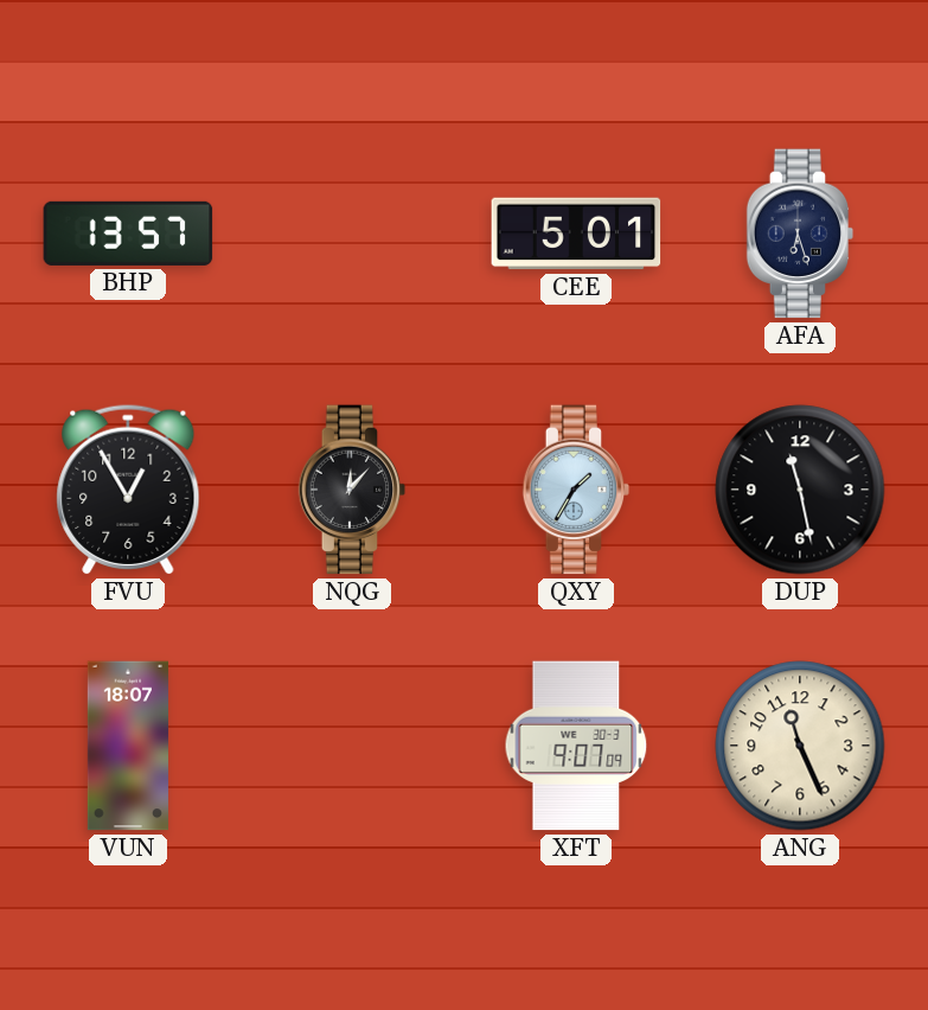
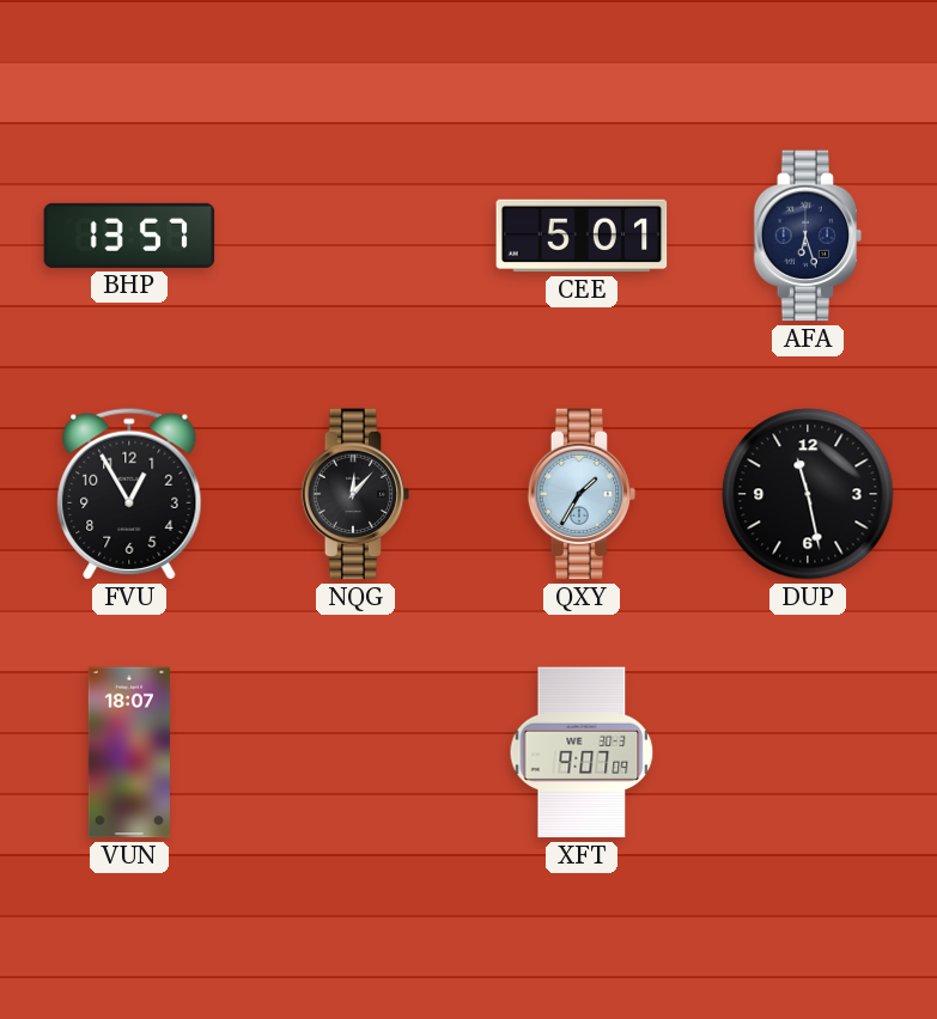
ANG: 11:26 -> none (800, 746)
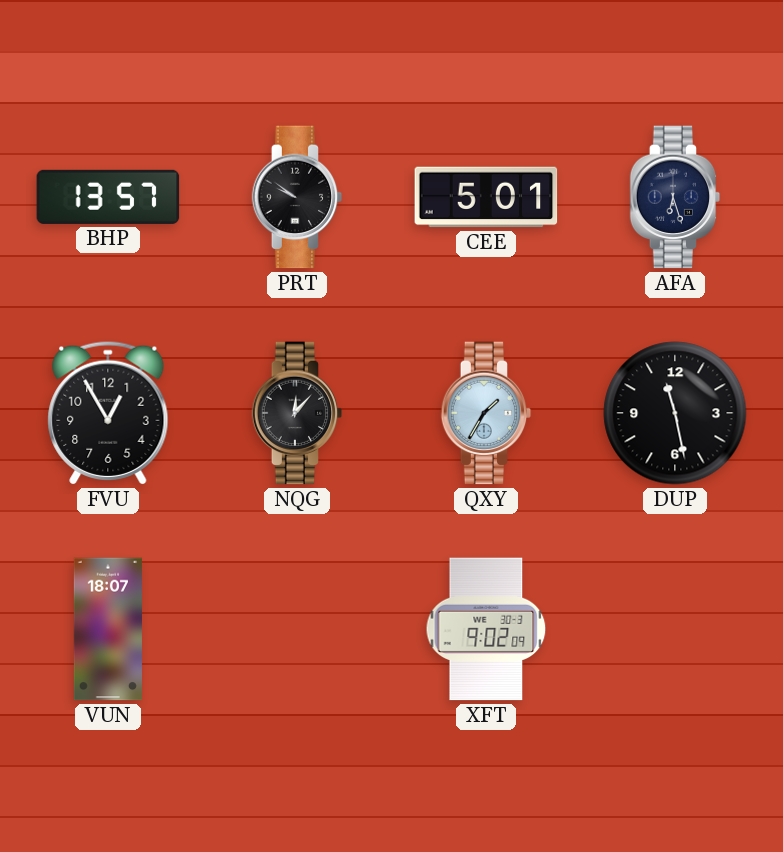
PRT: none -> 9:51 (297, 197)
XFT: 9:07 -> 9:02 (486, 629)
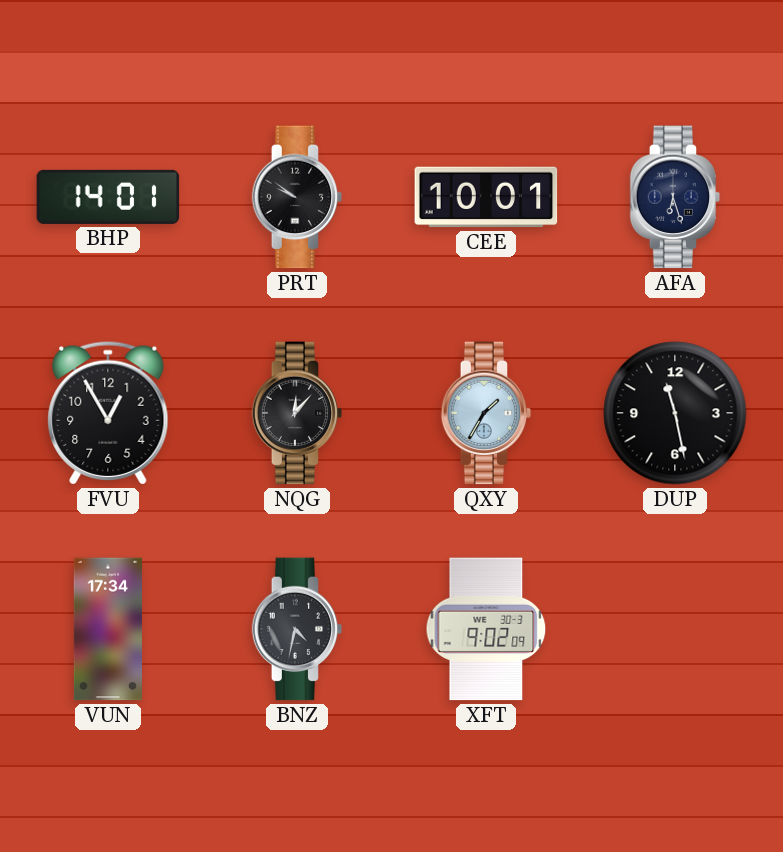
BHP: 13:57 -> 14:01 (108, 197)
CEE: 5:01 -> 10:01 (486, 197)
VUN: 18:07 -> 17:34 (108, 629)
BNZ: none -> 4:32 (297, 629)
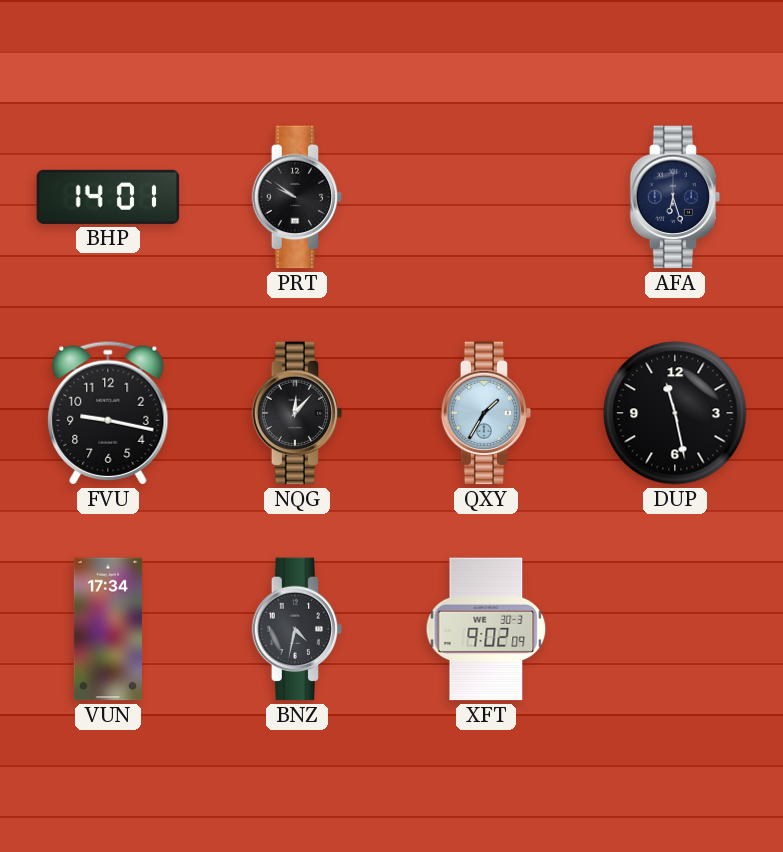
CEE: 10:01 -> none (486, 197)
FVU: 12:55 -> 9:17 (108, 413)
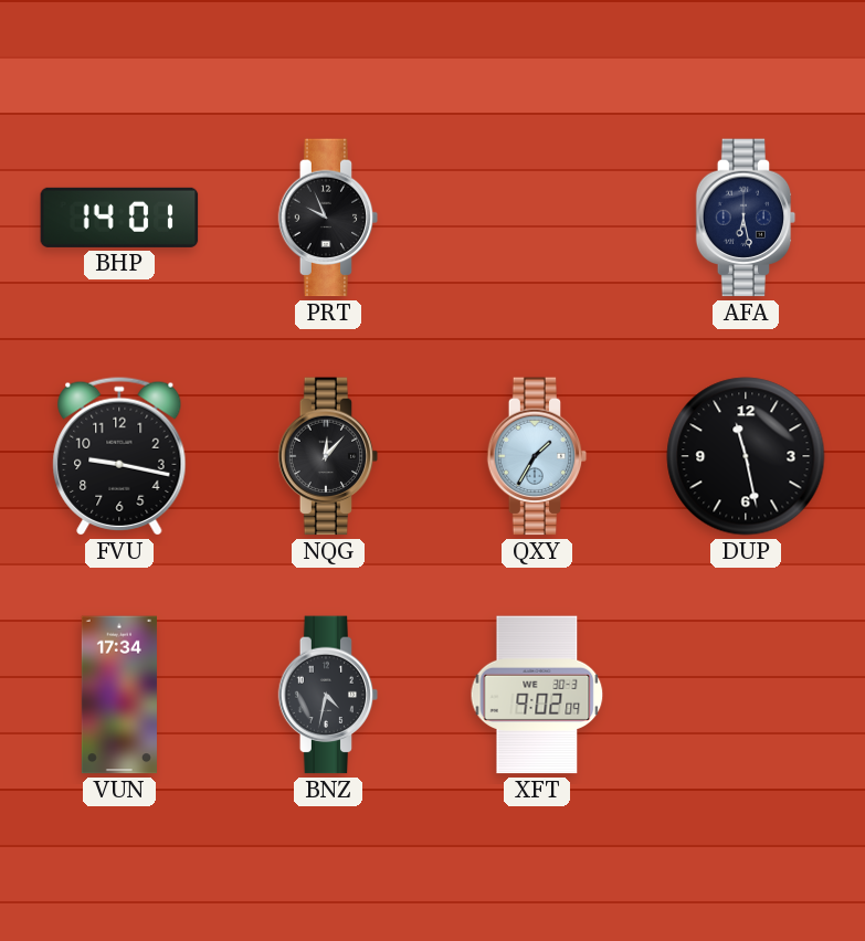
PRT: 9:51 -> 9:56 (328, 218)
AFA: 6:27 -> 6:28 (746, 218)
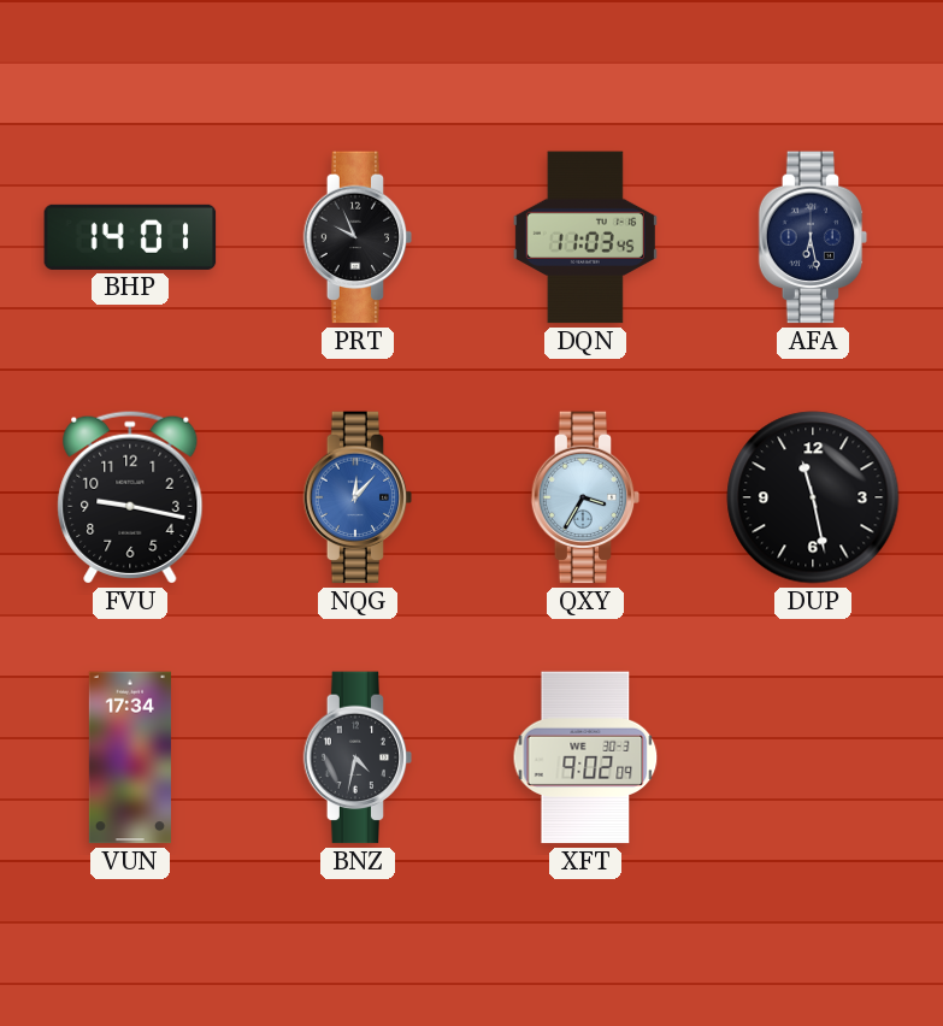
DQN: none -> 11:03 (585, 237)
NQG dial: black -> blue (358, 497)
QXY: 1:35 -> 3:35 (585, 497)
